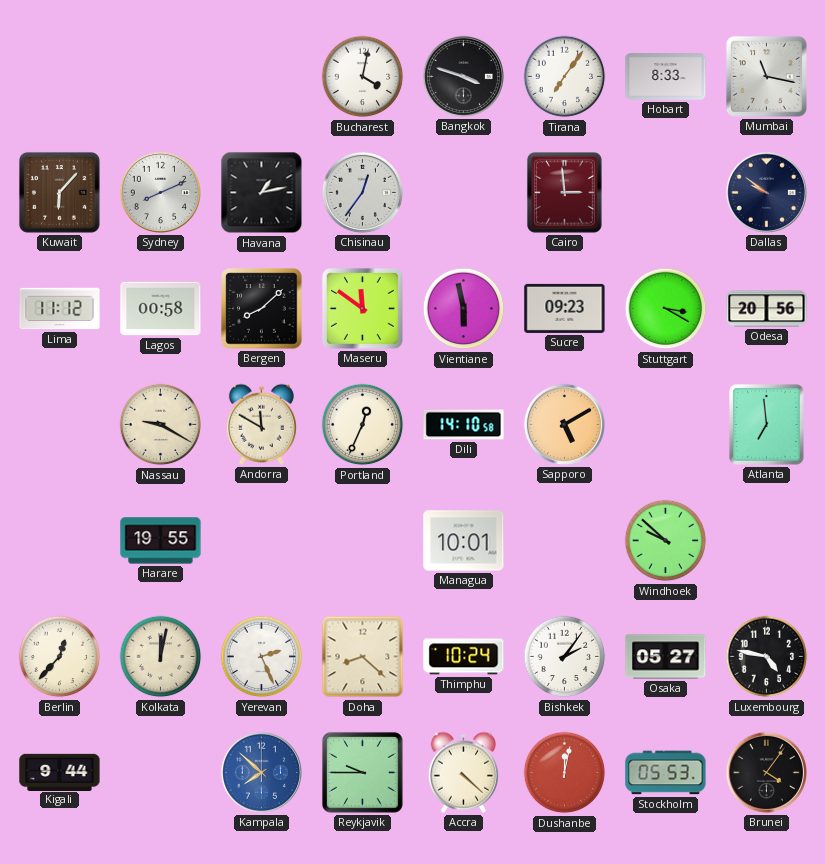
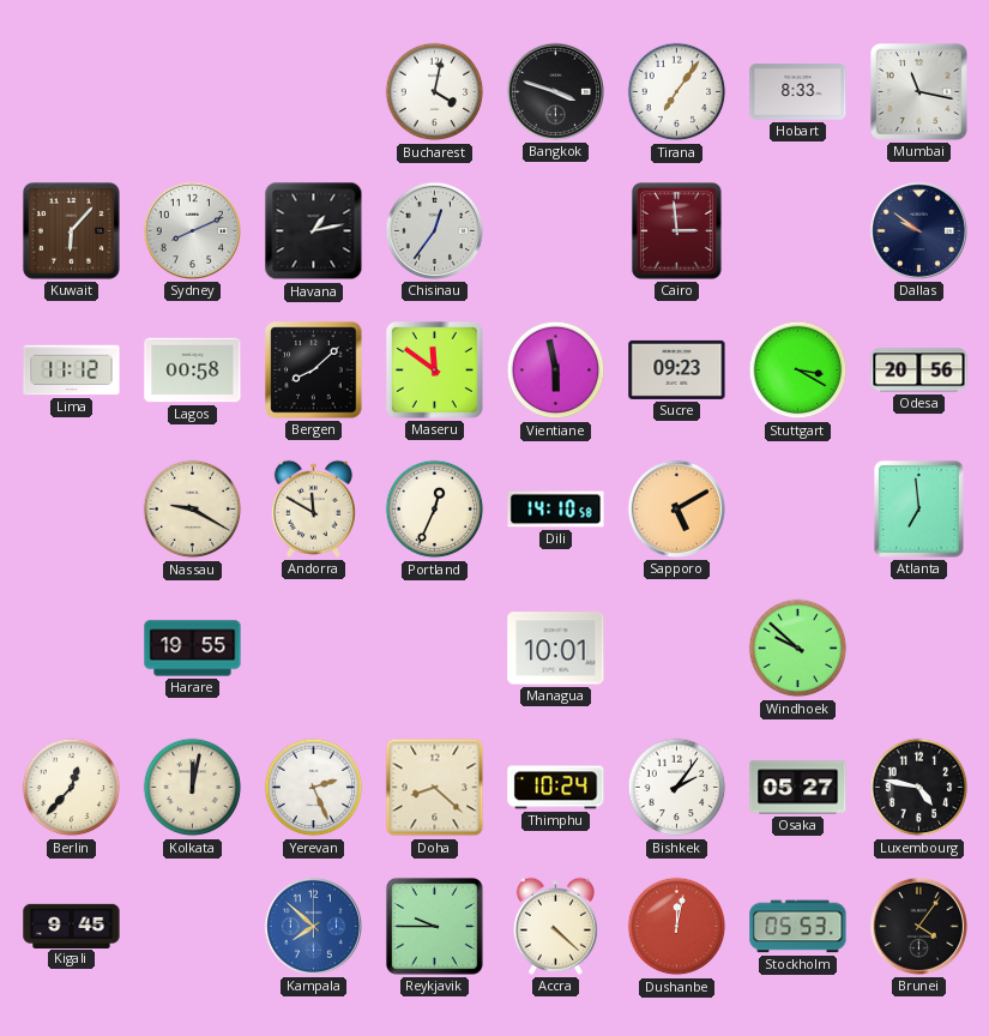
Kigali: 9:44 -> 9:45 (72, 926)
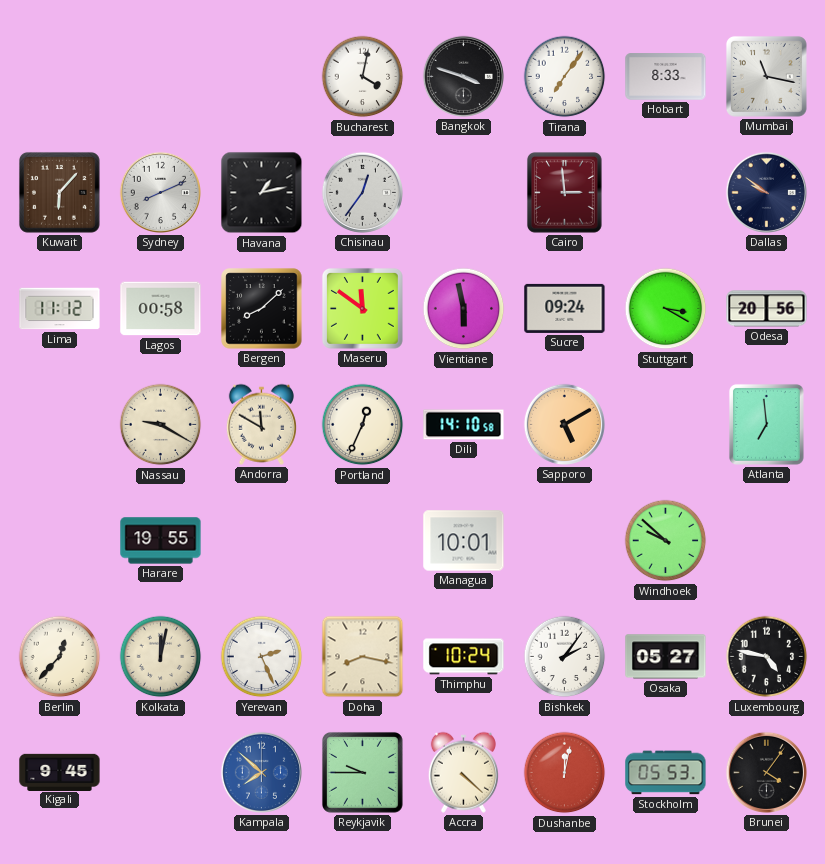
Sucre: 09:23 -> 09:24 (565, 308)
Doha: 8:22 -> 8:17 (363, 657)
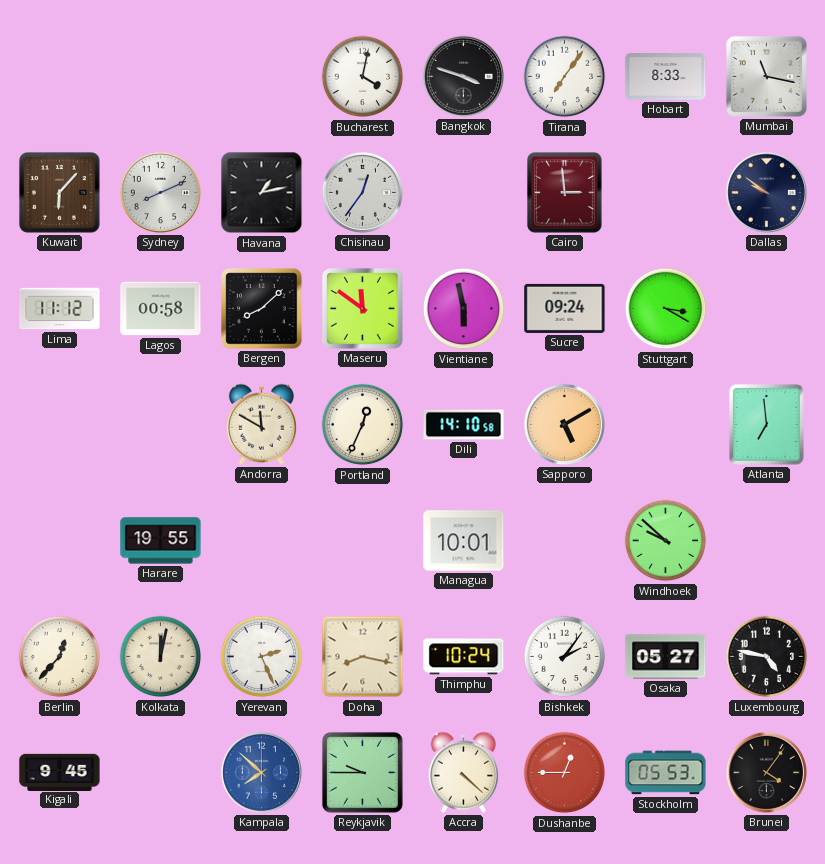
Odesa: 20:56 -> none (767, 309)
Nassau: 9:20 -> none (161, 425)
Dushanbe: 12:02 -> 12:45 (565, 773)
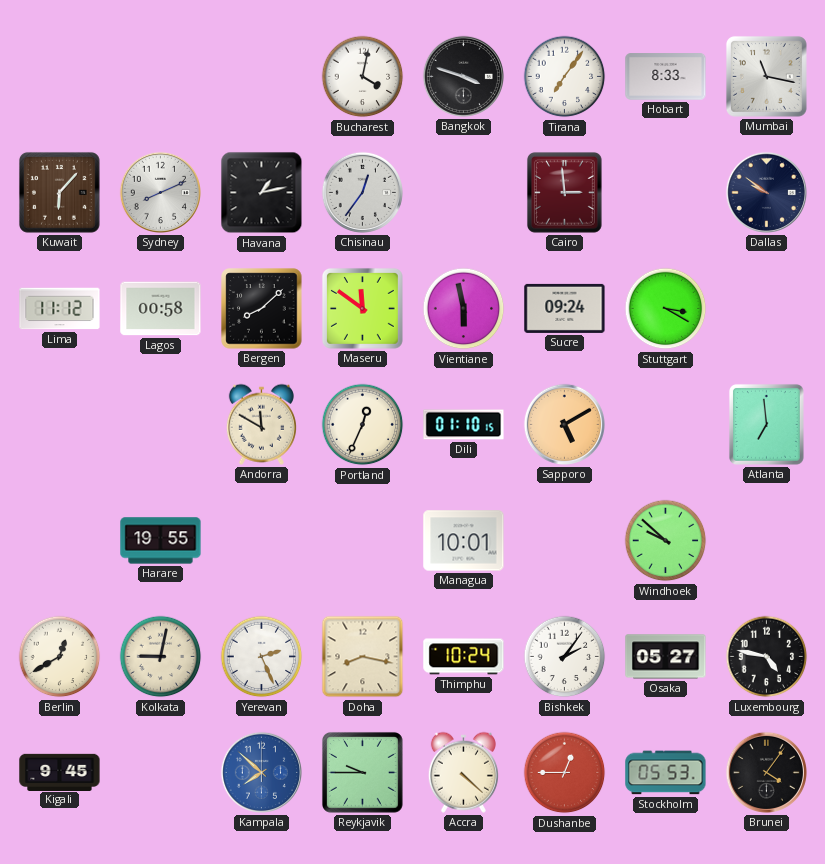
Dili: 14:10 -> 01:10 (464, 425)
Berlin: 12:37 -> 12:40 (60, 657)
Kolkata: 12:02 -> 9:02 (161, 657)
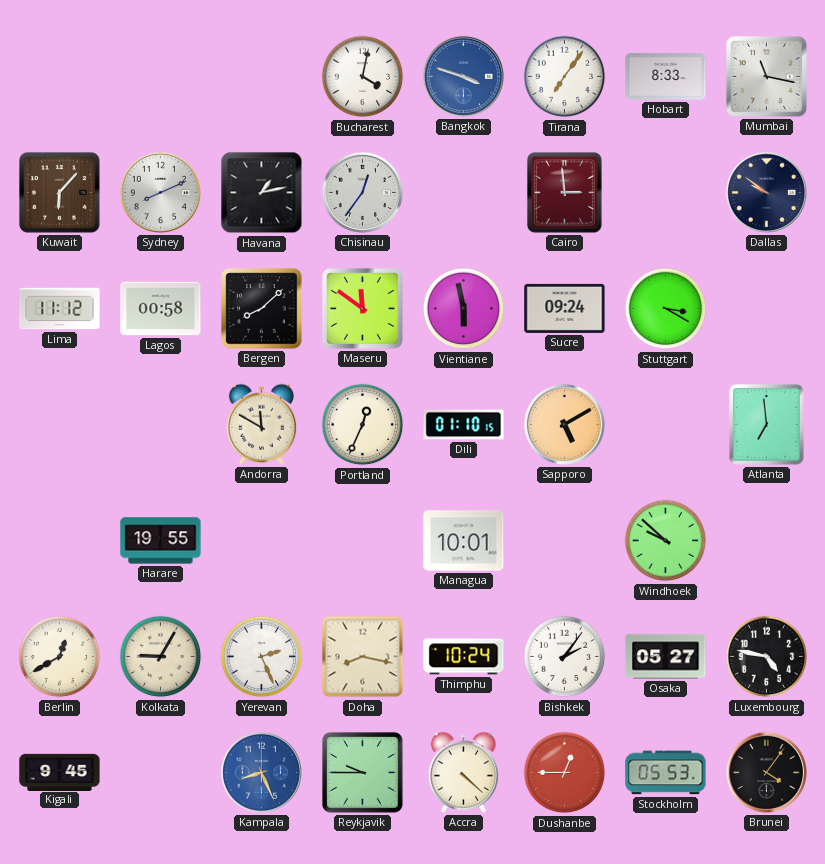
Bangkok dial: black -> blue (463, 76)
Kolkata: 9:02 -> 9:05 (161, 657)
Kampala: 7:52 -> 8:26 (261, 772)
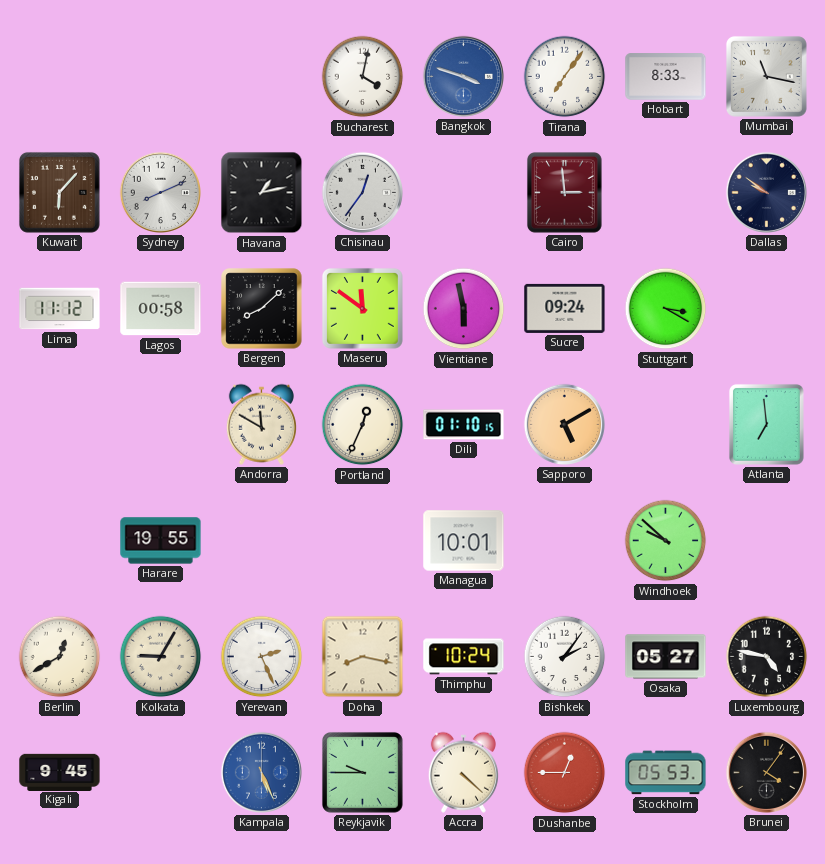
Kampala: 8:26 -> 5:26 (261, 772)
